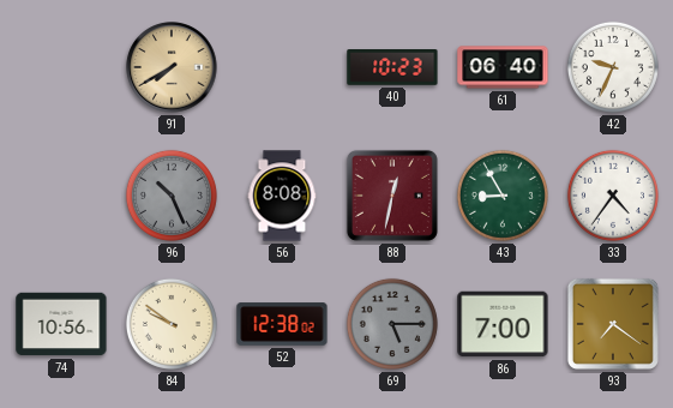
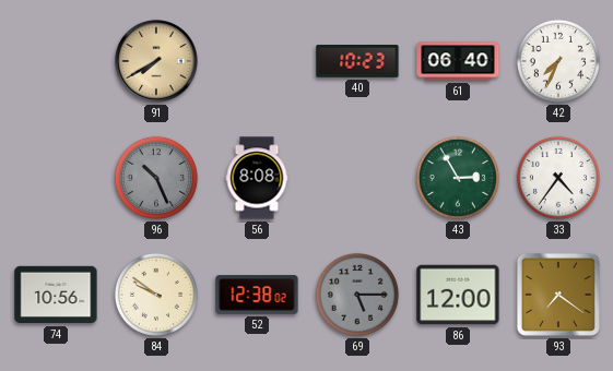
42: 9:34 -> 7:34 (558, 61)
88: 12:32 -> none (392, 196)
43: 8:55 -> 2:55 (458, 178)
86: 7:00 -> 12:00 (458, 295)
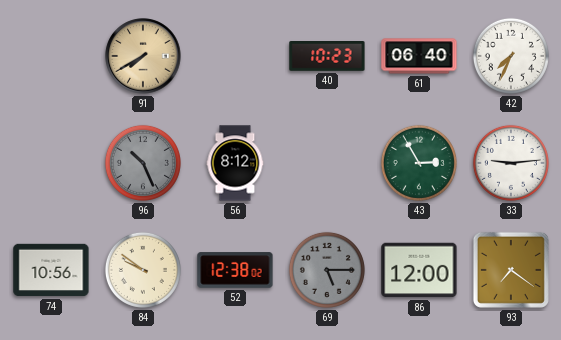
56: 8:08 -> 8:12 (235, 163)
33: 4:36 -> 9:14 (511, 163)
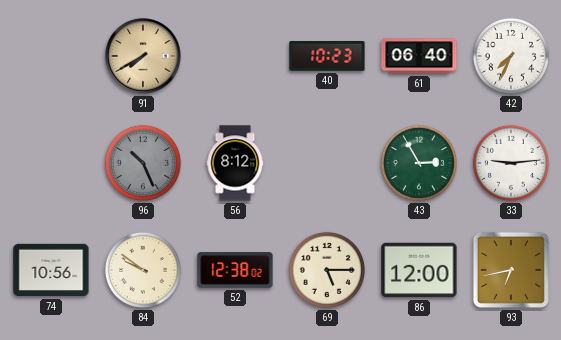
69 dial: grey -> cream (327, 270)
93: 7:21 -> 6:43 (511, 270)
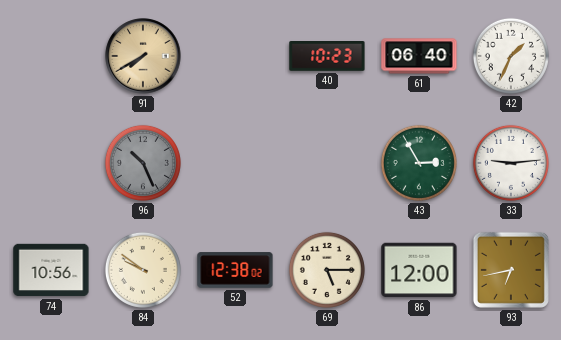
42: 7:34 -> 1:34 (511, 56)
56: 8:12 -> none (235, 163)
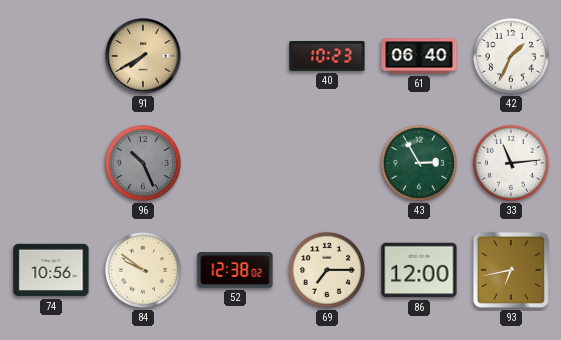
33: 9:14 -> 11:14 (511, 163)
69: 5:15 -> 7:15 (327, 270)
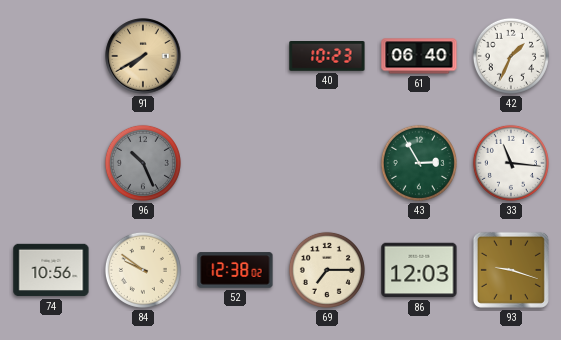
33: 11:14 -> 11:16 (511, 163)
86: 12:00 -> 12:03 (419, 270)
93: 6:43 -> 9:18 (511, 270)
